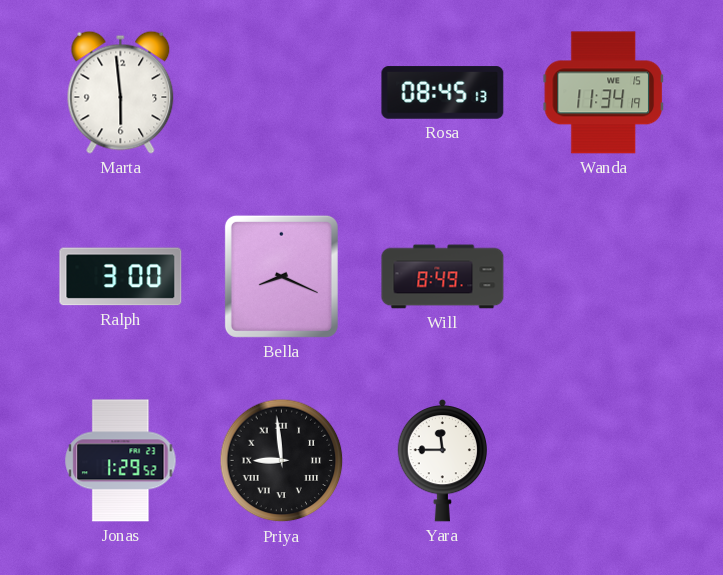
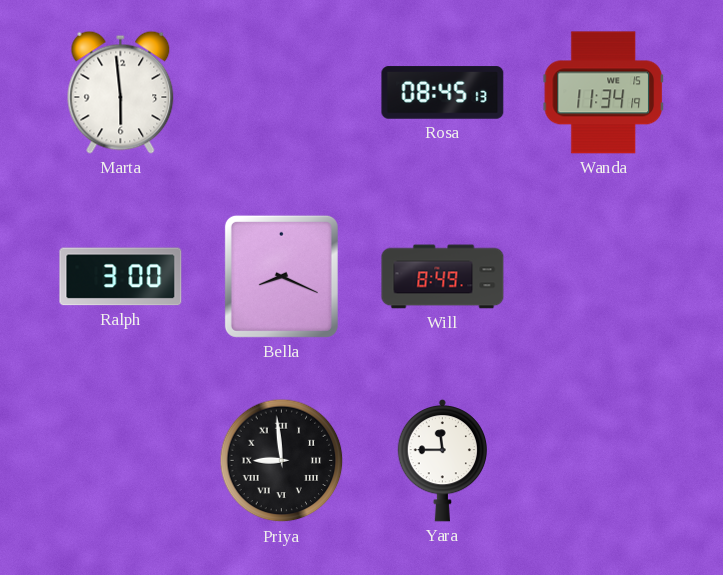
Jonas: 1:29 -> none (121, 461)
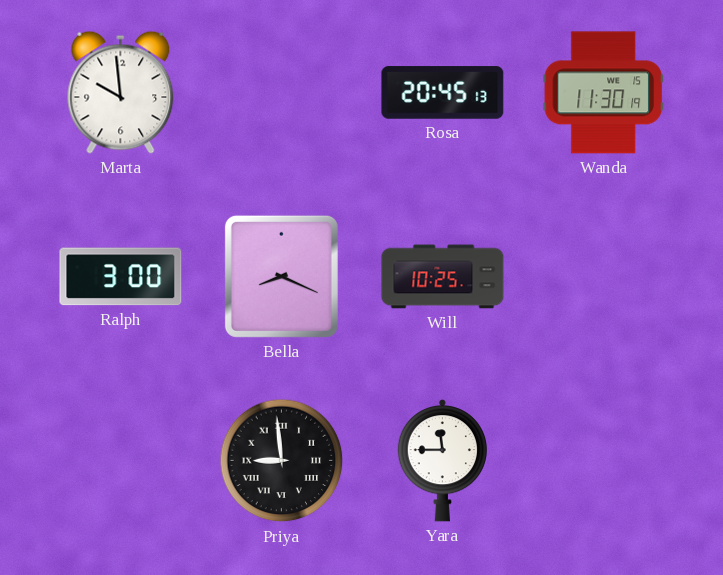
Marta: 5:59 -> 9:59 (121, 92)
Rosa: 08:45 -> 20:45 (443, 93)
Wanda: 11:34 -> 11:30 (603, 93)
Will: 8:49 -> 10:25 (443, 277)
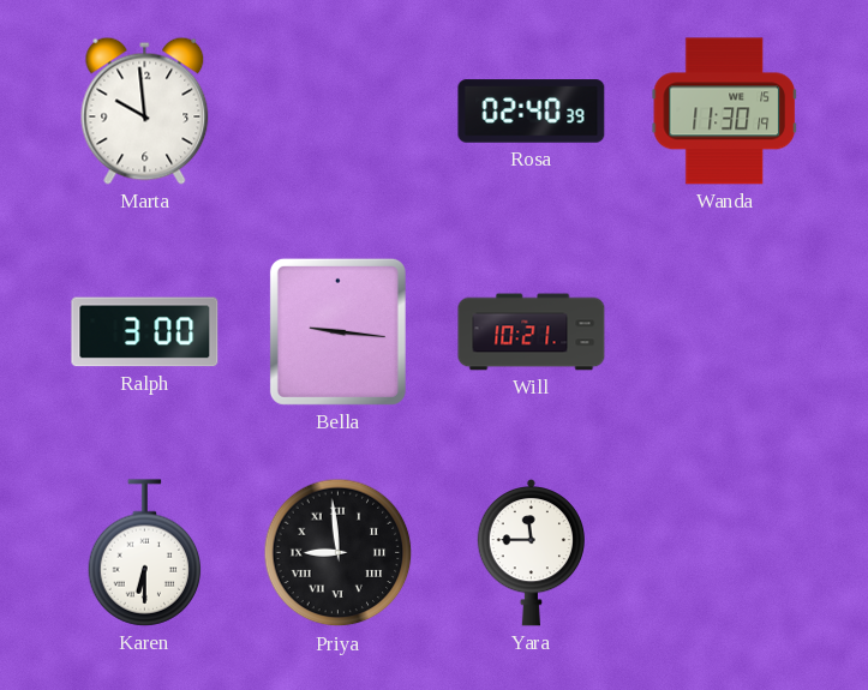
Rosa: 20:45 -> 02:40 (532, 112)
Bella: 8:19 -> 9:16 (337, 331)
Will: 10:25 -> 10:21 (532, 332)
Karen: none -> 6:30 (145, 553)
